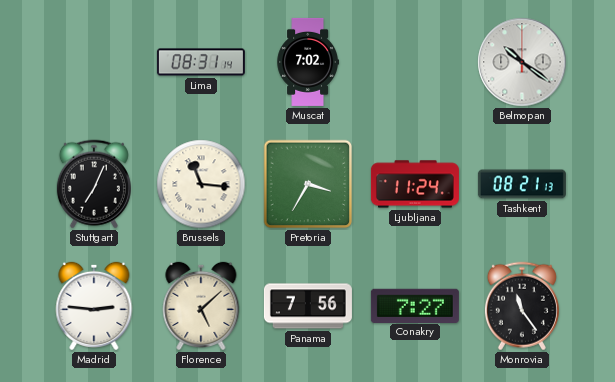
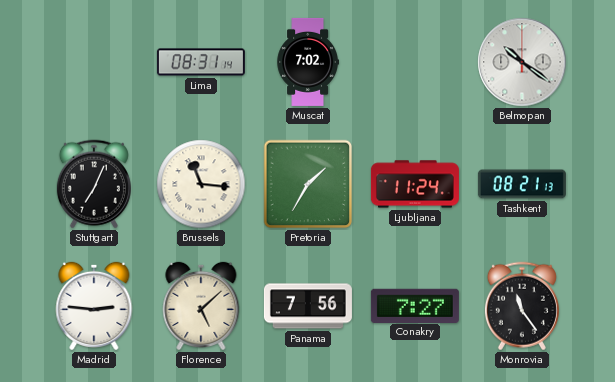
Pretoria: 3:35 -> 1:35 (308, 184)
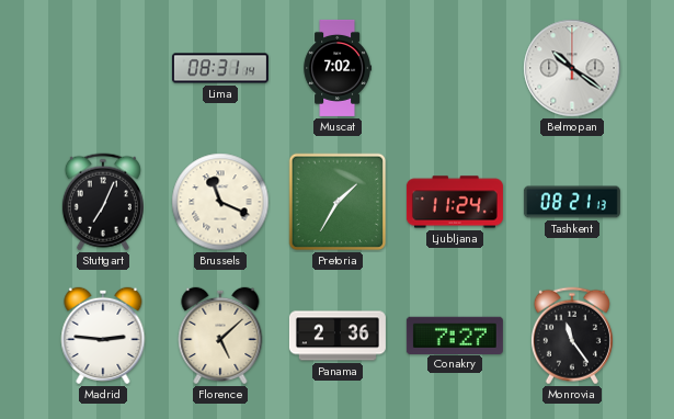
Brussels: 11:16 -> 11:19 (220, 202)
Panama: 7:56 -> 2:36 (338, 336)
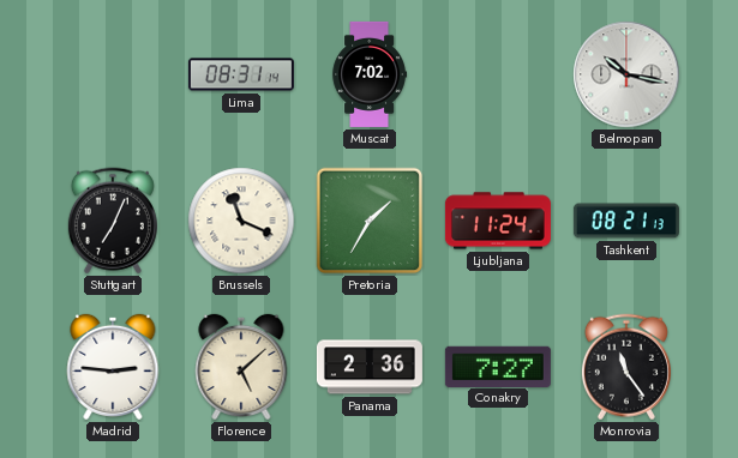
Belmopan: 10:21 -> 10:17 (626, 74)
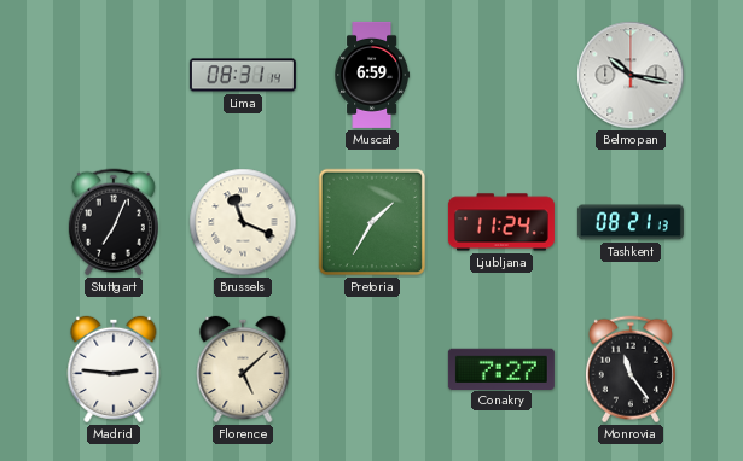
Muscat: 7:02 -> 6:59 (371, 75)
Panama: 2:36 -> none (370, 367)
